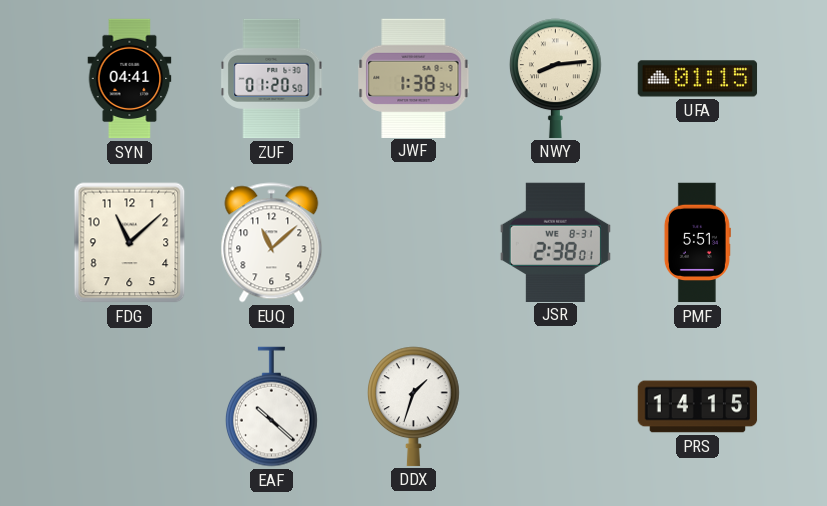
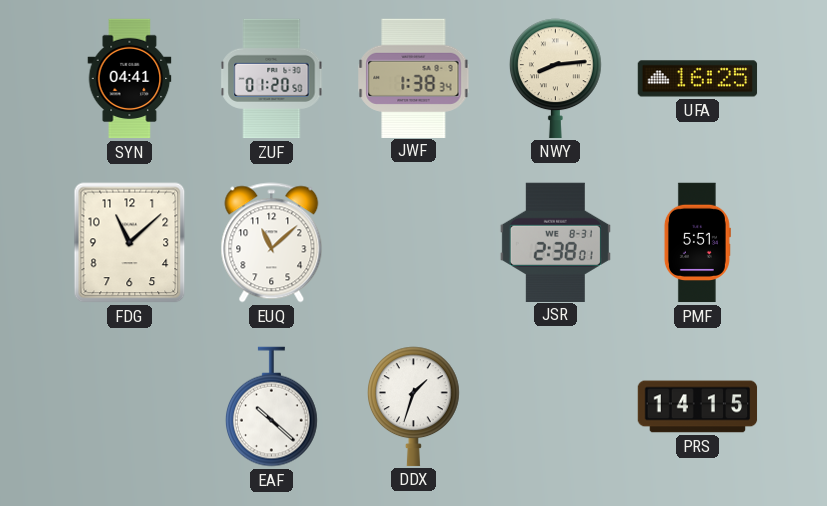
UFA: 01:15 -> 16:25 (698, 79)
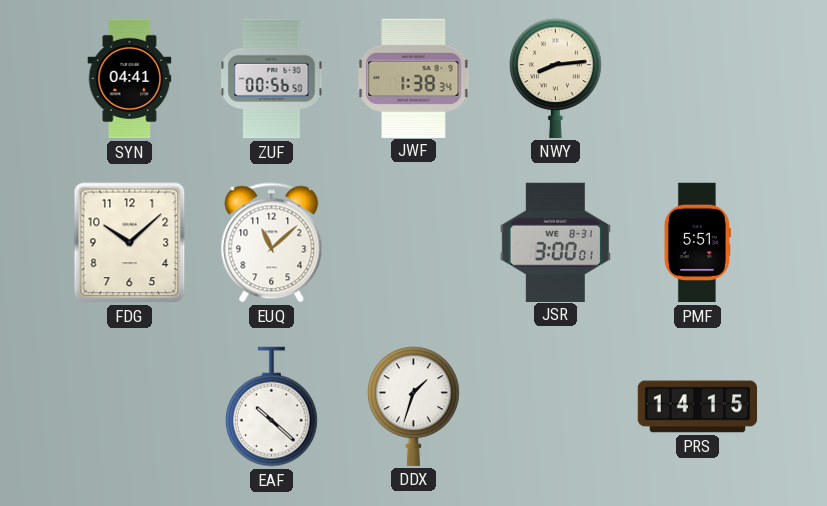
ZUF: 01:20 -> 00:56 (272, 79)
UFA: 16:25 -> none (698, 79)
FDG: 11:08 -> 10:08 (130, 243)
JSR: 2:38 -> 3:00 (555, 242)
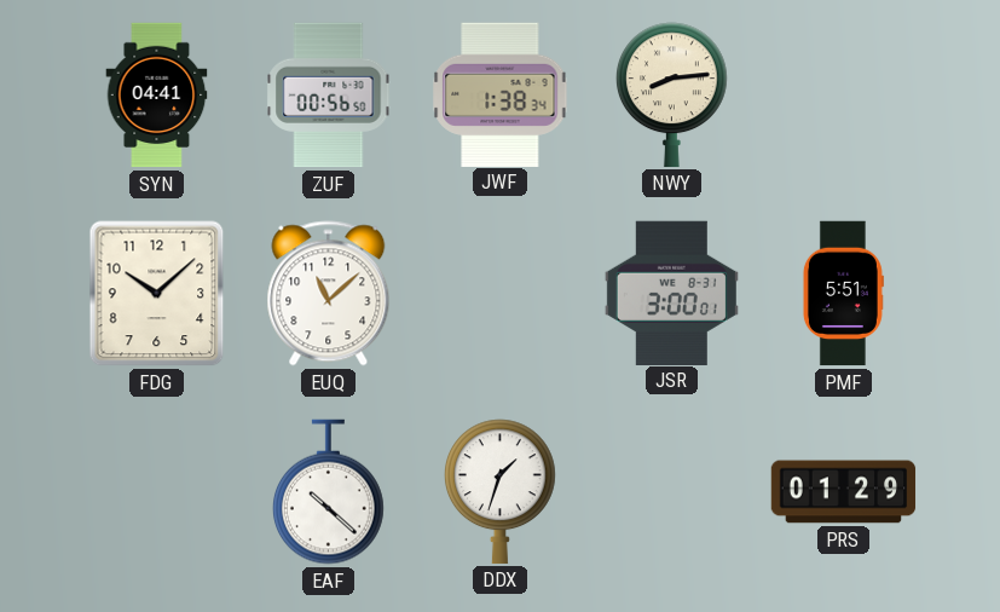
PRS: 14:15 -> 01:29 (844, 492)
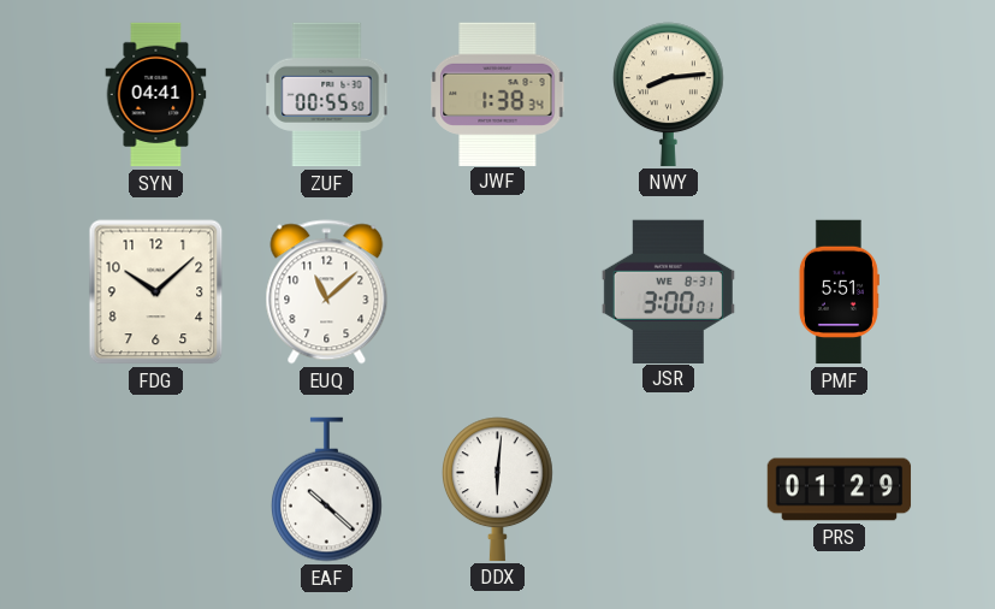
ZUF: 00:56 -> 00:55 (327, 95)
DDX: 1:33 -> 6:01 (498, 489)
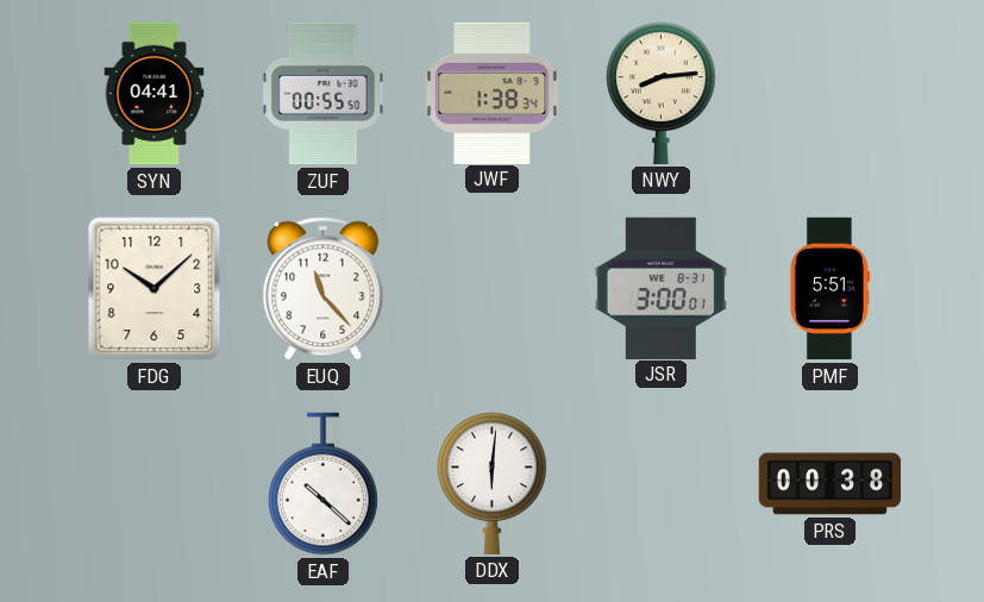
EUQ: 11:08 -> 11:23 (324, 289)
PRS: 01:29 -> 00:38 (831, 484)
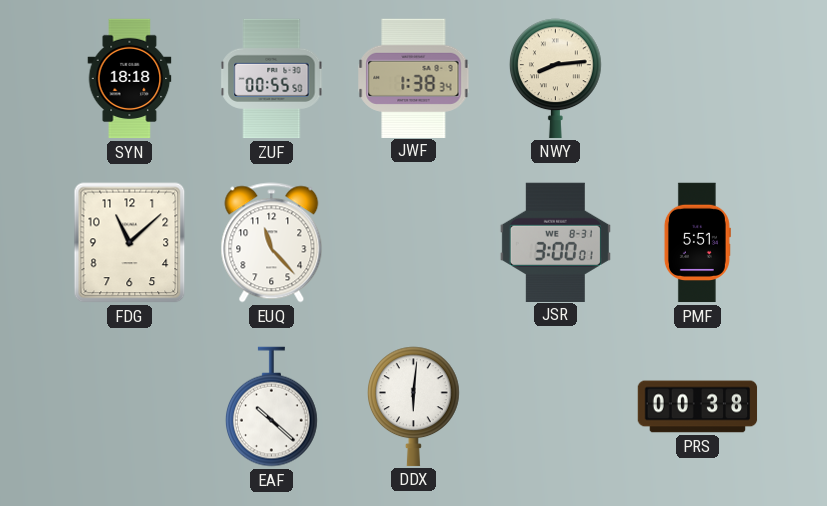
SYN: 04:41 -> 18:18 (130, 79)
FDG: 10:08 -> 11:08 (130, 243)
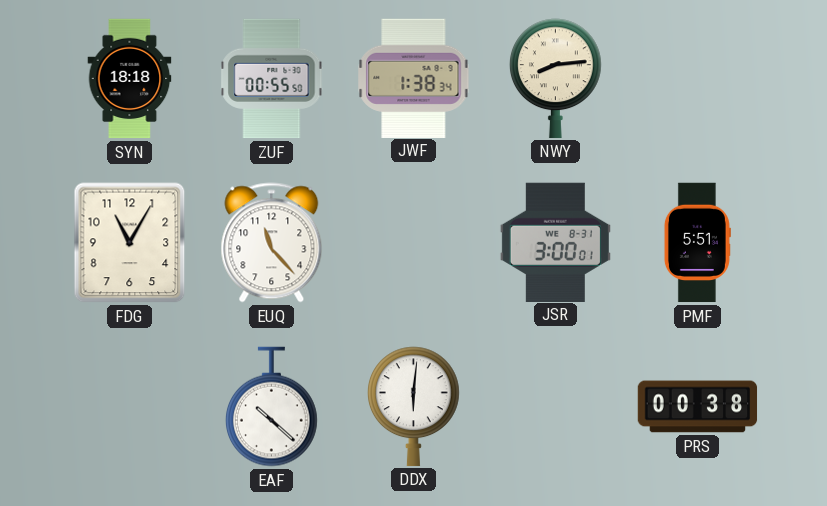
FDG: 11:08 -> 11:05 (130, 243)
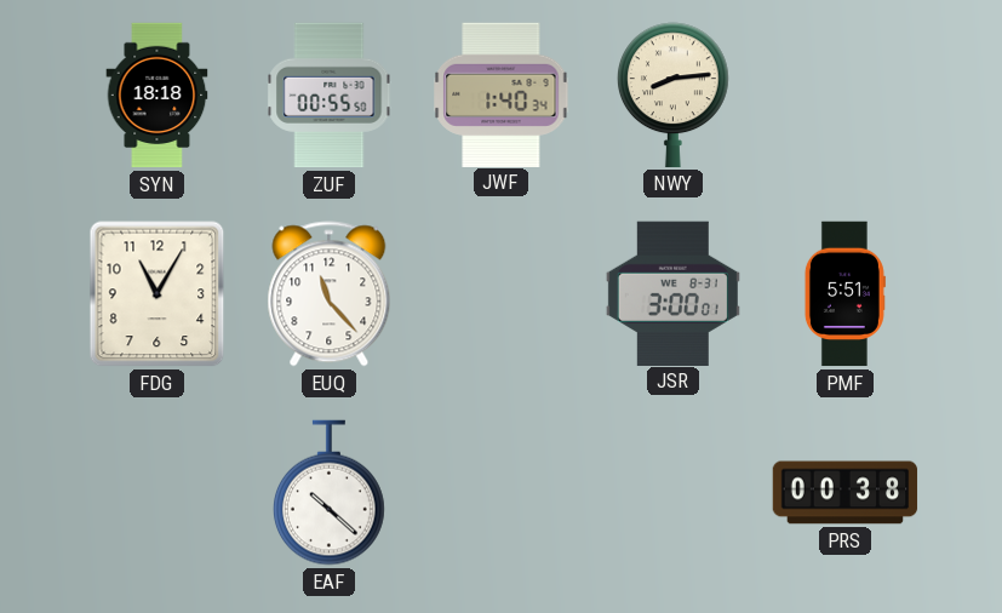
JWF: 1:38 -> 1:40 (502, 94)
DDX: 6:01 -> none (414, 406)
